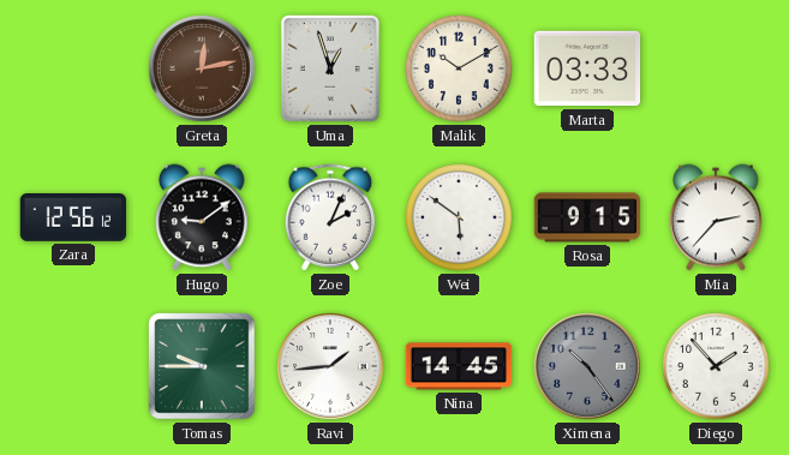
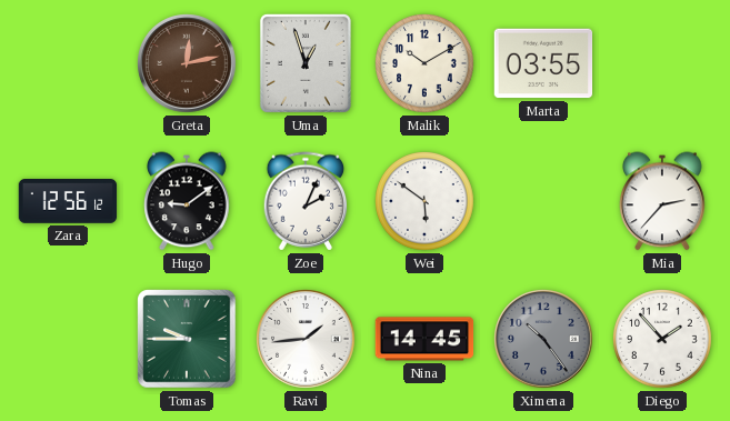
Marta: 03:33 -> 03:55 (543, 63)
Rosa: 9:15 -> none (587, 217)
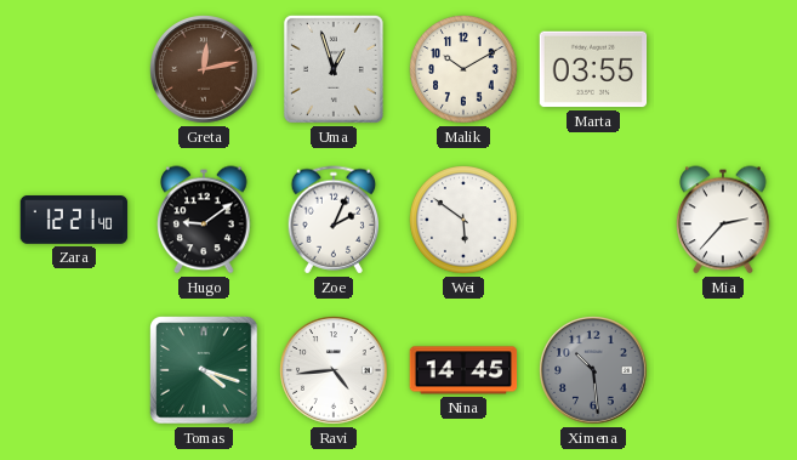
Zara: 12:56 -> 12:21 (74, 221)
Tomas: 9:45 -> 4:18 (204, 370)
Ravi: 1:44 -> 4:44 (334, 370)
Ximena: 10:24 -> 10:29 (593, 370)
Diego: 1:53 -> none (662, 339)
